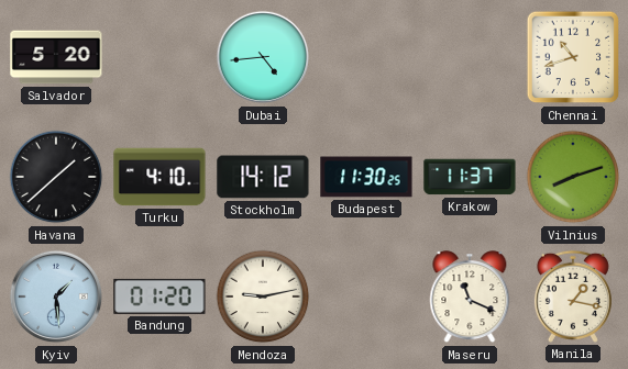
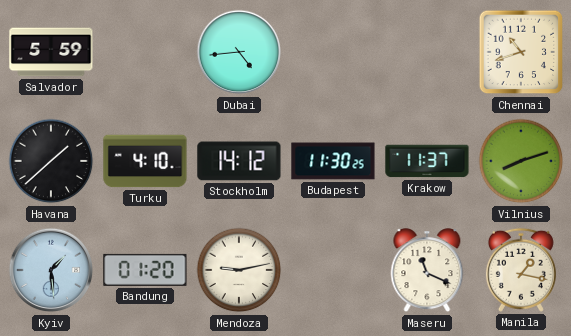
Salvador: 5:20 -> 5:59 (51, 52)
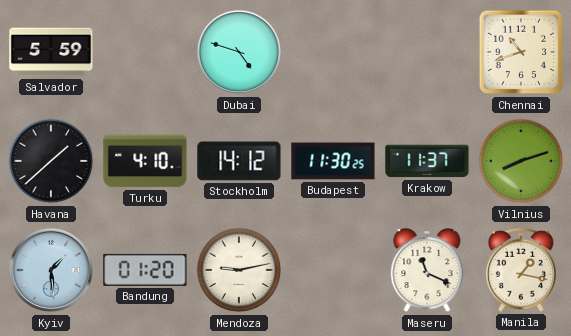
Dubai: 4:44 -> 4:48 (239, 52)
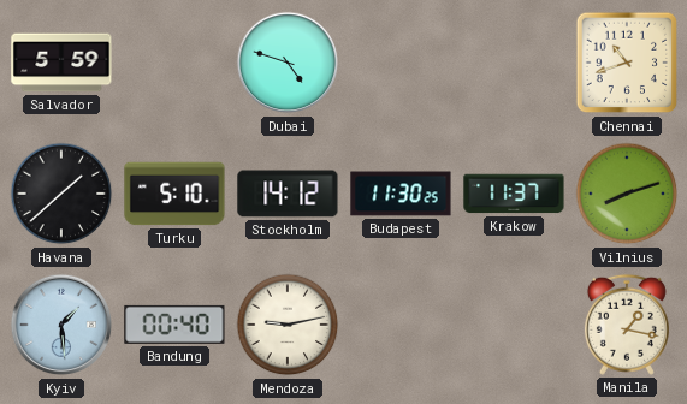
Turku: 4:10 -> 5:10 (174, 194)
Bandung: 01:20 -> 00:40 (174, 325)
Maseru: 11:19 -> none (427, 271)
